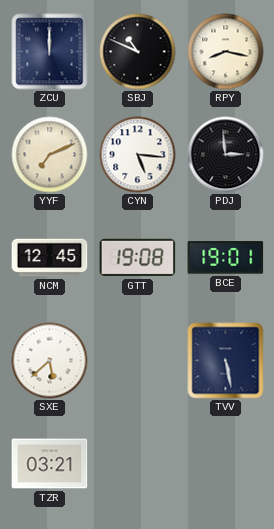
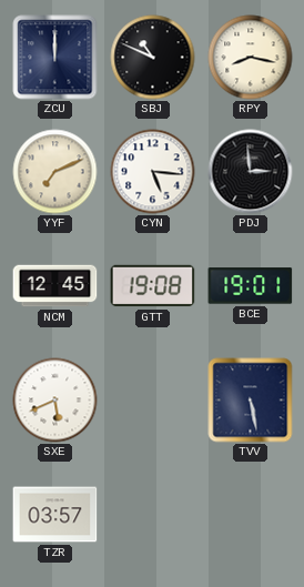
SXE: 5:38 -> 5:41 (55, 401)
TZR: 03:21 -> 03:57 (55, 515)
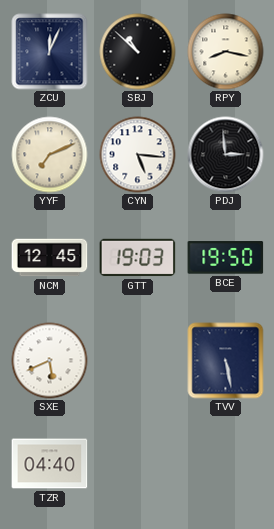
ZCU: 12:00 -> 12:04 (50, 52)
SBJ: 10:49 -> 10:52 (138, 52)
GTT: 19:08 -> 19:03 (138, 258)
BCE: 19:01 -> 19:50 (226, 258)
TZR: 03:57 -> 04:40 (50, 464)
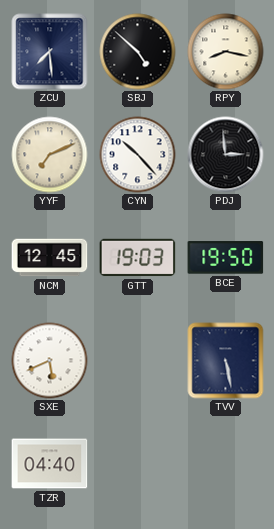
ZCU: 12:04 -> 7:29 (50, 52)
SBJ: 10:52 -> 4:52 (138, 52)
CYN: 5:16 -> 10:23 (138, 155)
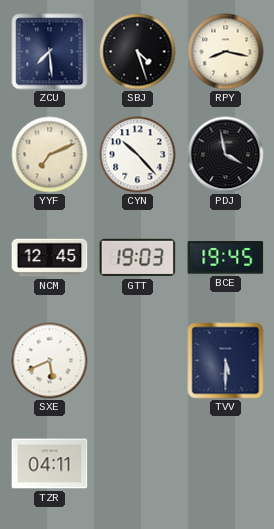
SBJ: 4:52 -> 4:27 (138, 52)
PDJ: 2:59 -> 3:58 (226, 155)
BCE: 19:50 -> 19:45 (226, 258)
TVV: 5:28 -> 5:30 (226, 361)
TZR: 04:40 -> 04:11 (50, 464)
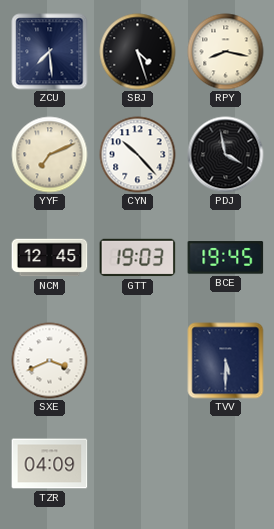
SXE: 5:41 -> 3:41 (50, 361)
TZR: 04:11 -> 04:09 (50, 464)
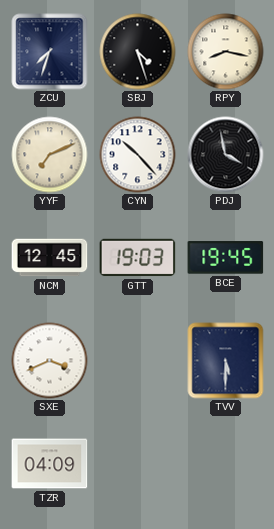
ZCU: 7:29 -> 7:33 (50, 52)
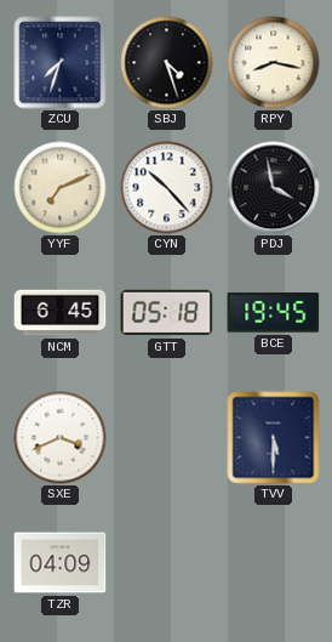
NCM: 12:45 -> 6:45 (61, 313)
GTT: 19:03 -> 05:18 (167, 313)
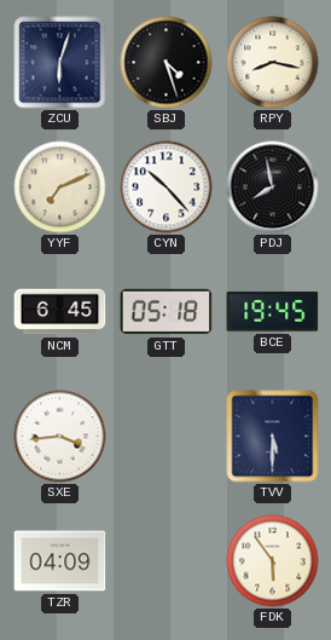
ZCU: 7:33 -> 6:03 (60, 63)
PDJ: 3:58 -> 7:58 (273, 188)
SXE: 3:41 -> 3:44 (60, 437)
FDK: none -> 5:54 (273, 561)
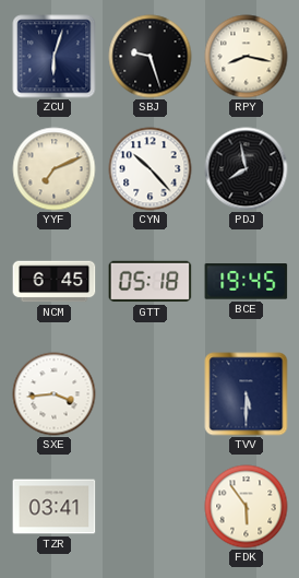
SBJ: 4:27 -> 9:27 (151, 57)
TZR: 04:09 -> 03:41 (55, 507)
